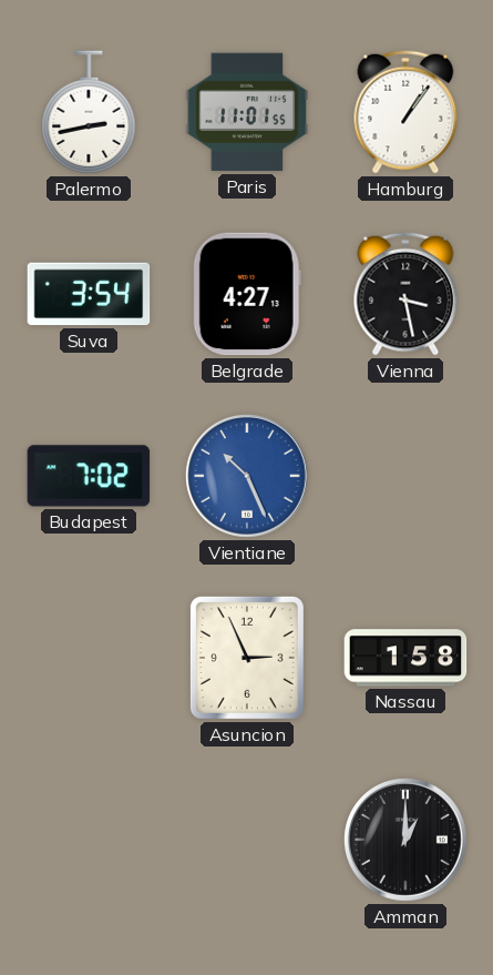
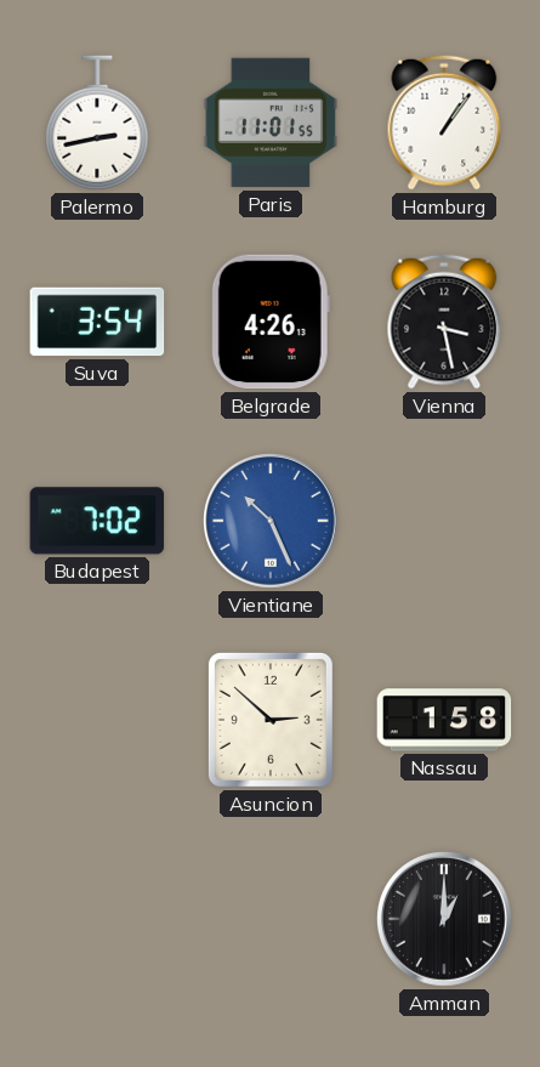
Belgrade: 4:27 -> 4:26 (271, 322)
Asuncion: 2:56 -> 2:52 (271, 720)
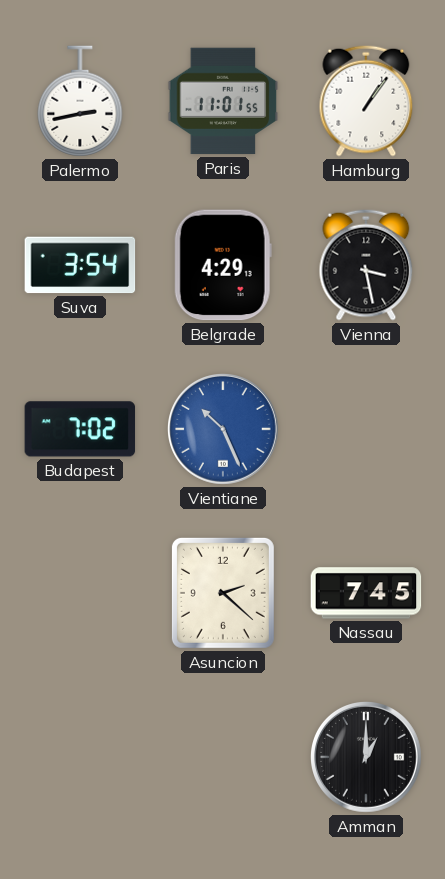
Belgrade: 4:26 -> 4:29 (223, 265)
Asuncion: 2:52 -> 2:22 (223, 593)
Nassau: 1:58 -> 7:45 (366, 593)
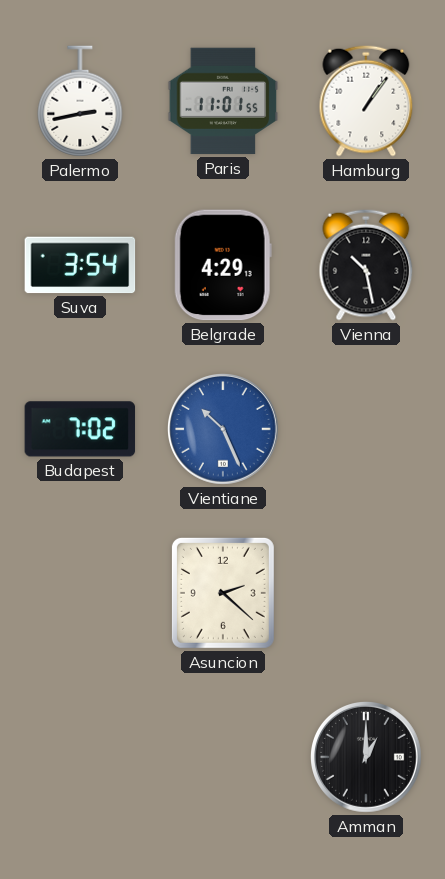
Vienna: 3:28 -> 10:28 (366, 265)
Nassau: 7:45 -> none (366, 593)
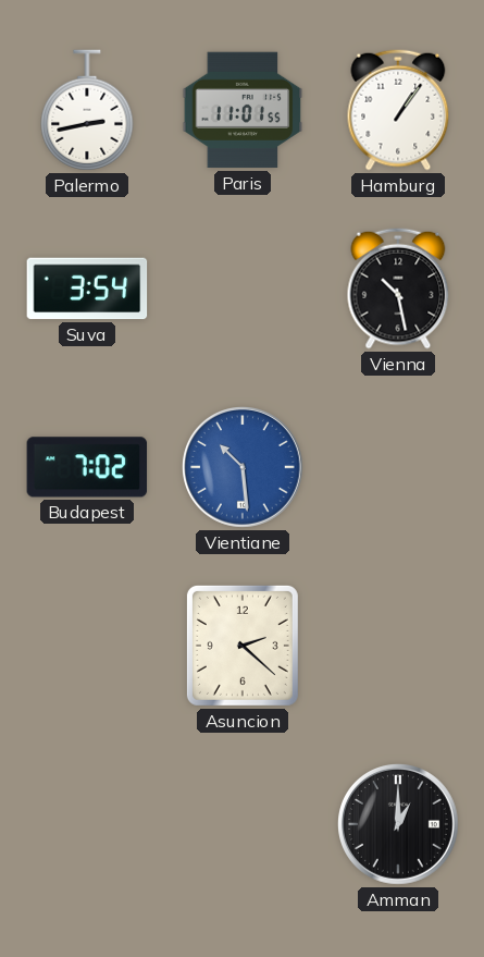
Belgrade: 4:29 -> none (223, 265)
Vientiane: 10:26 -> 10:29 (244, 468)
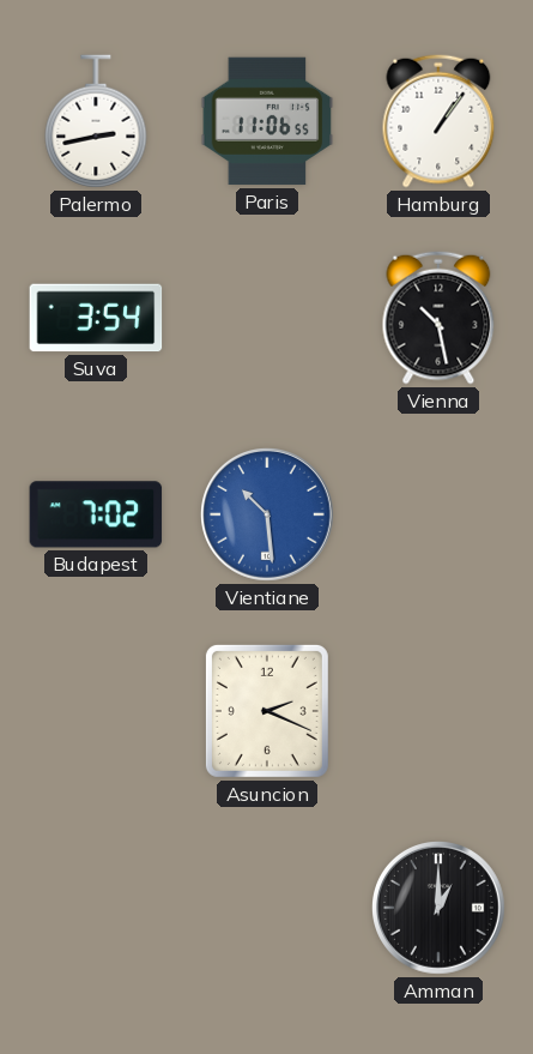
Paris: 11:01 -> 11:06 (267, 121)
Asuncion: 2:22 -> 2:19 (267, 711)
